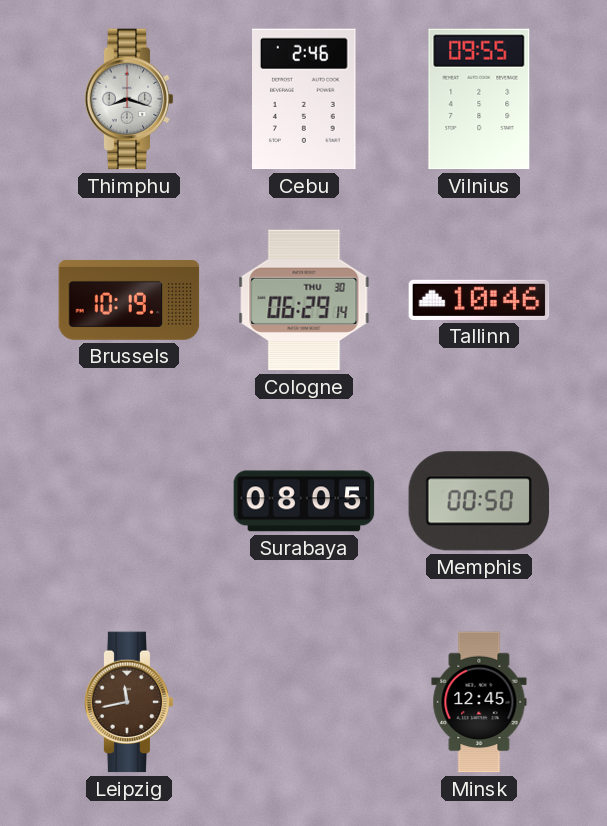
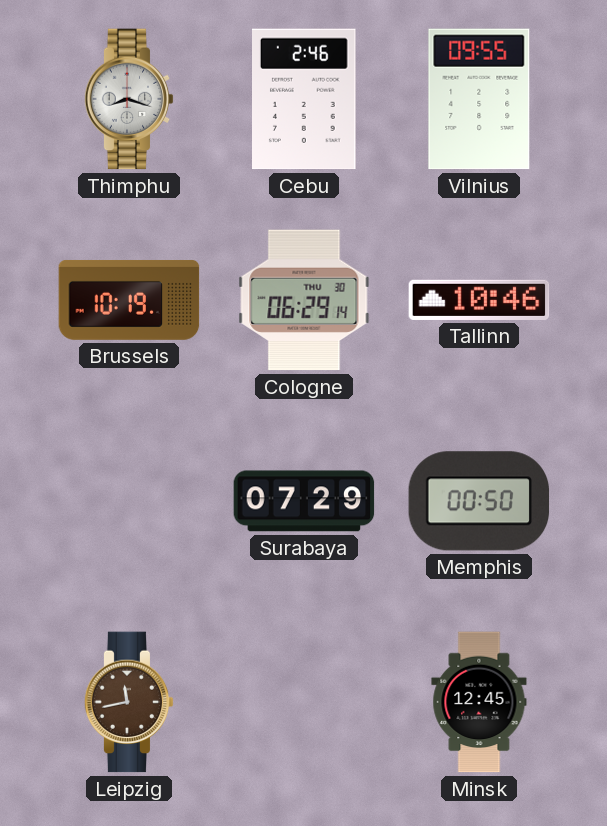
Surabaya: 08:05 -> 07:29 (304, 501)
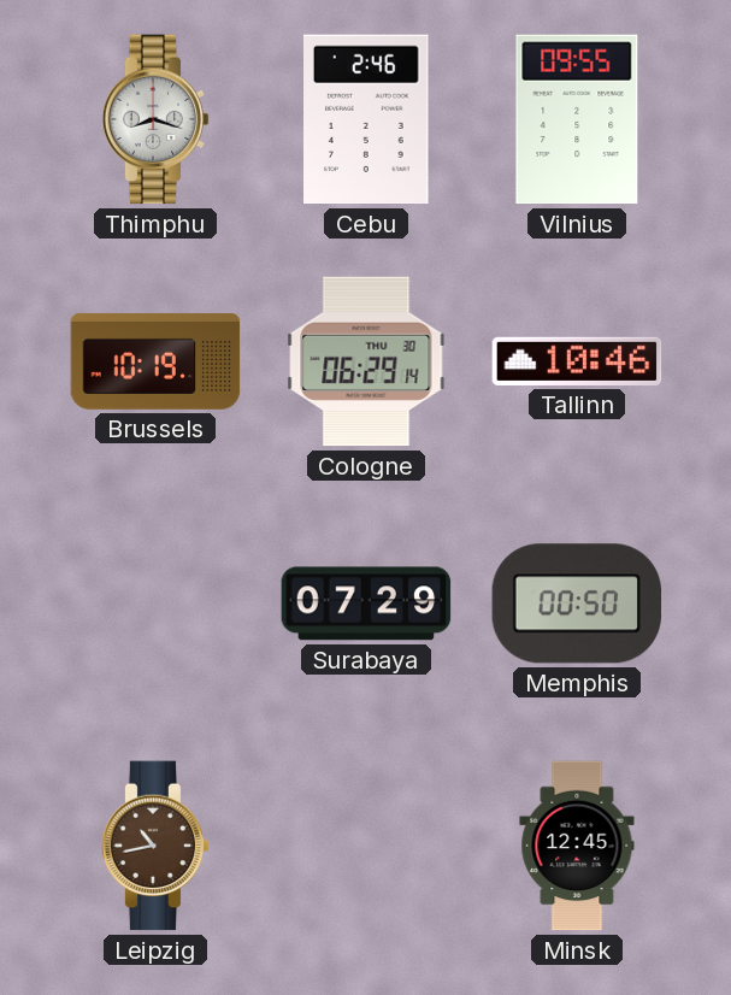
Leipzig: 11:43 -> 10:43 (155, 846)
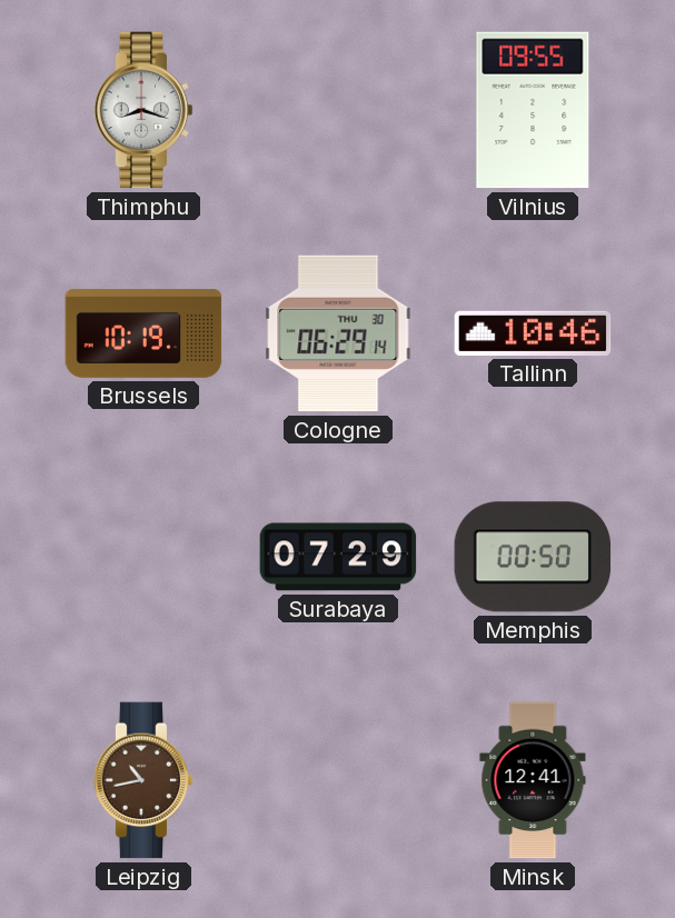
Cebu: 2:46 -> none (367, 119)
Minsk: 12:45 -> 12:41 (533, 780)
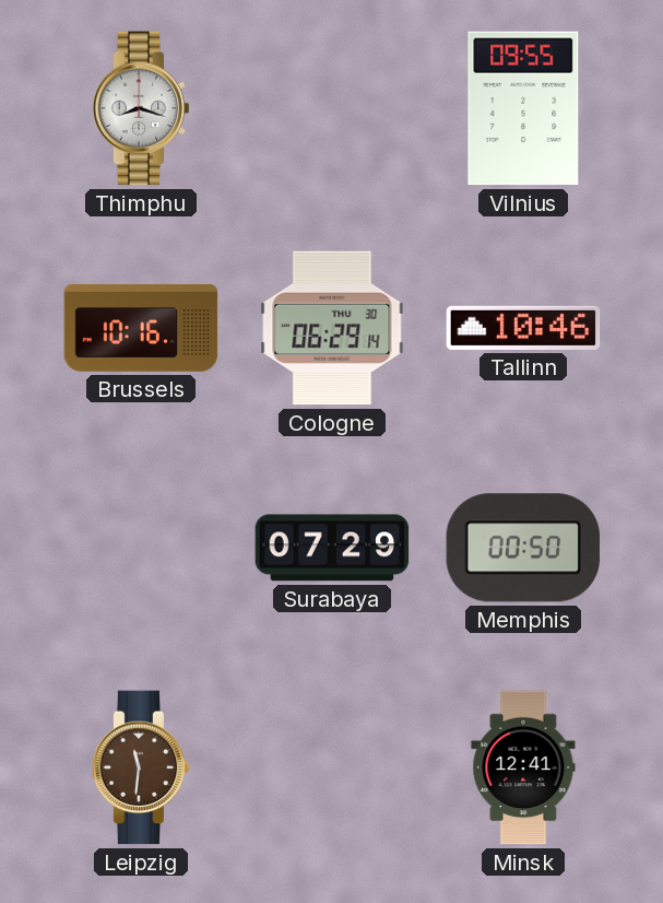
Brussels: 10:19 -> 10:16 (141, 328)
Leipzig: 10:43 -> 11:31 (141, 767)
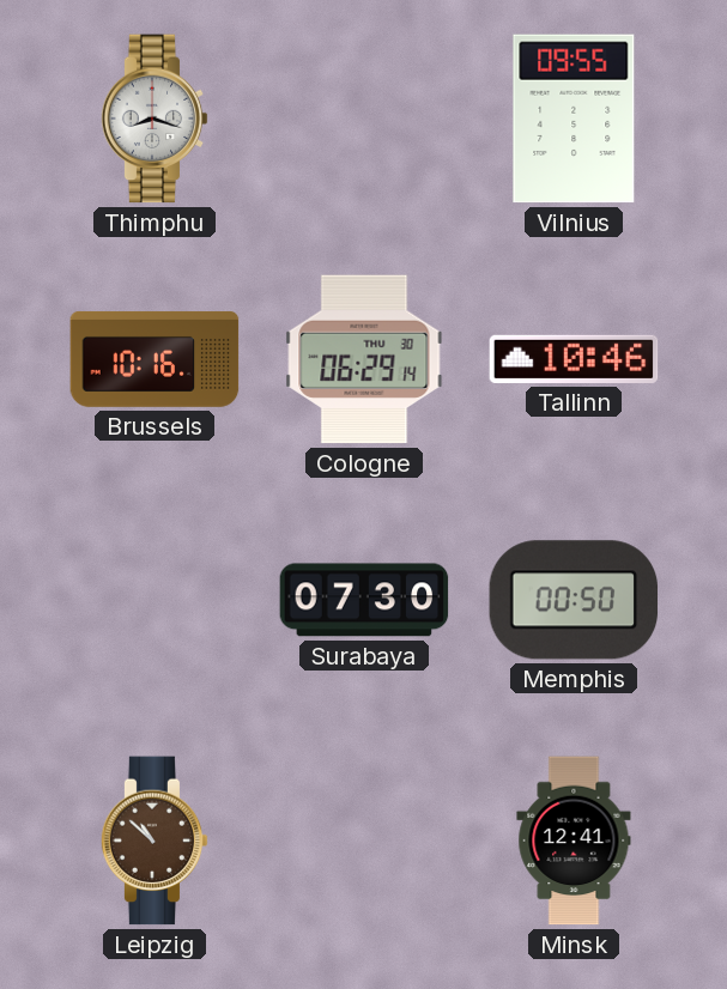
Surabaya: 07:29 -> 07:30 (364, 600)
Leipzig: 11:31 -> 10:52 (155, 841)
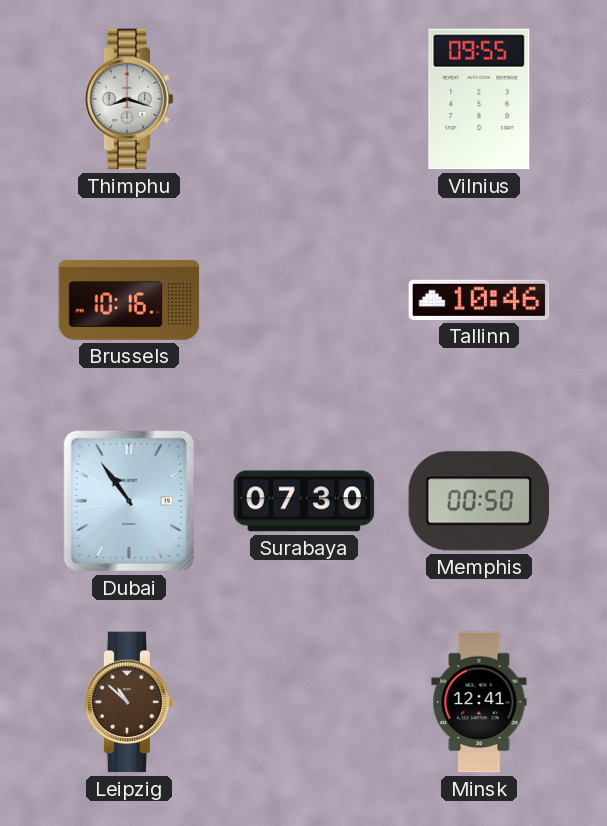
Cologne: 06:29 -> none (364, 359)
Dubai: none -> 10:54 (129, 501)
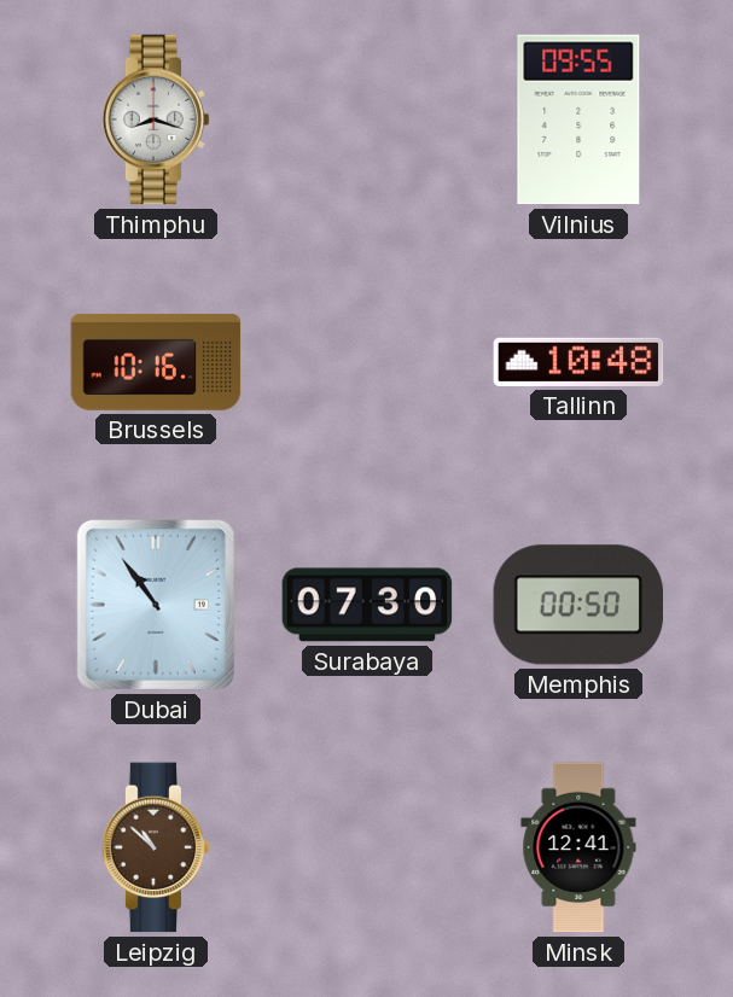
Tallinn: 10:46 -> 10:48 (578, 362)
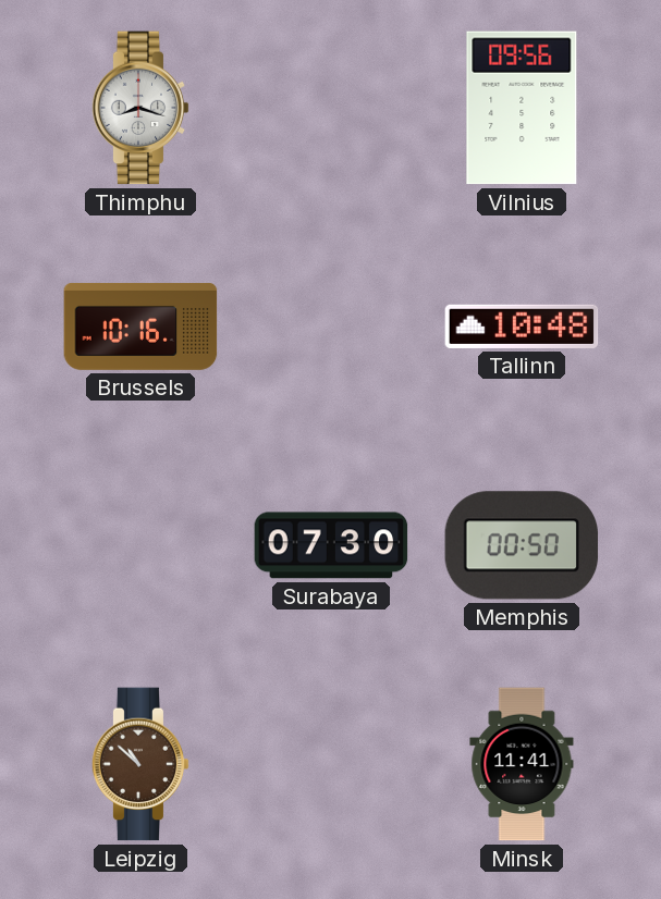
Vilnius: 09:55 -> 09:56 (522, 108)
Dubai: 10:54 -> none (156, 605)
Minsk: 12:41 -> 11:41 (522, 764)
